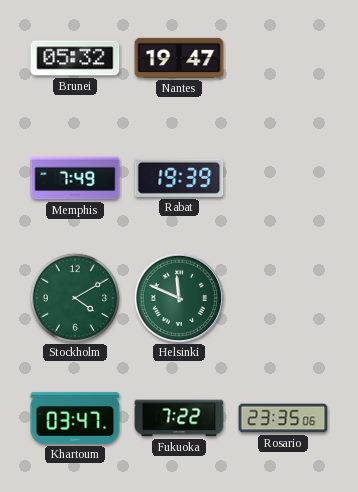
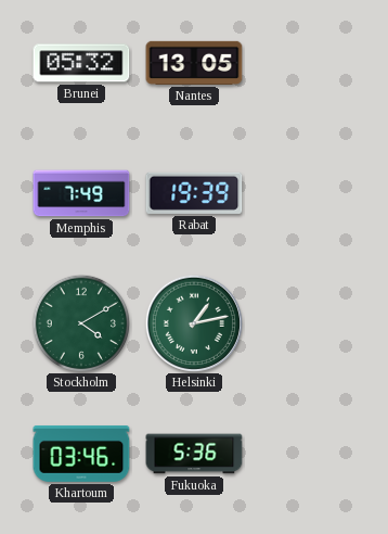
Nantes: 19:47 -> 13:05 (194, 63)
Helsinki: 11:49 -> 1:13 (193, 322)
Khartoum: 03:47 -> 03:46 (81, 454)
Fukuoka: 7:22 -> 5:36 (194, 454)
Rosario: 23:35 -> none (283, 418)
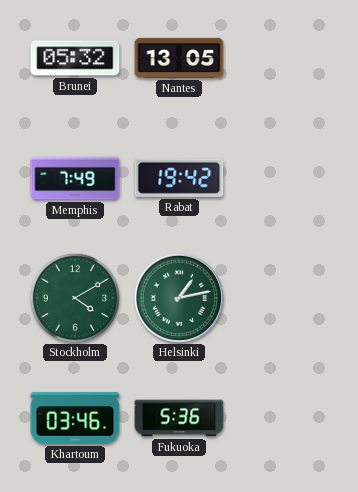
Rabat: 19:39 -> 19:42 (179, 178)
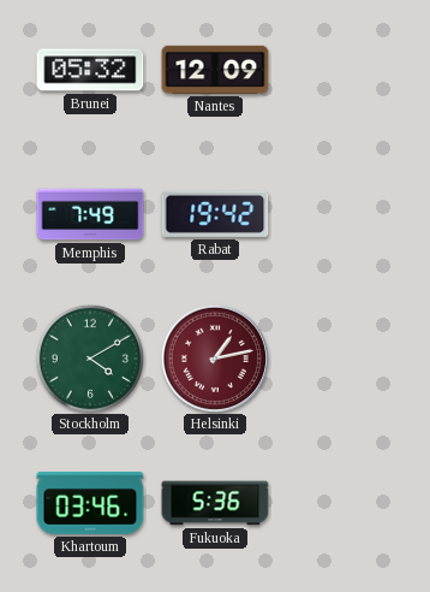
Nantes: 13:05 -> 12:09 (215, 70)
Helsinki dial: green -> burgundy (214, 357)
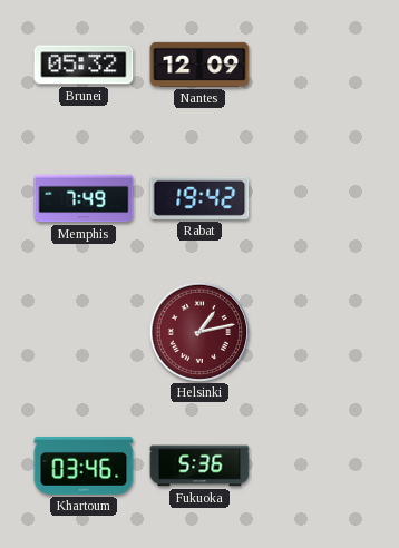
Stockholm: 4:10 -> none (89, 357)
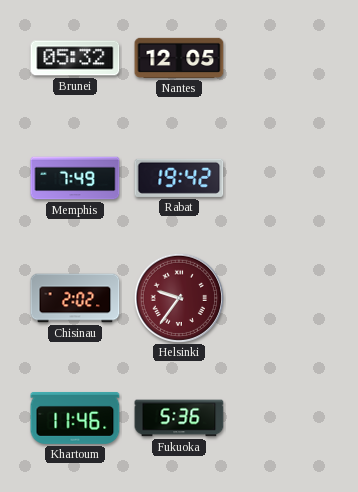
Nantes: 12:09 -> 12:05 (179, 58)
Chisinau: none -> 2:02 (75, 298)
Helsinki: 1:13 -> 9:36 (178, 297)
Khartoum: 03:46 -> 11:46 (75, 418)
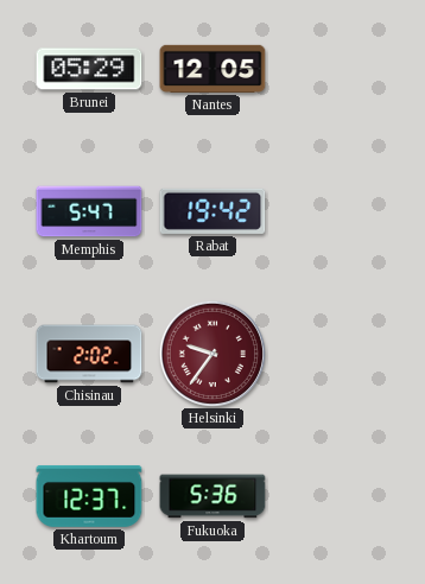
Brunei: 05:32 -> 05:29 (89, 69)
Memphis: 7:49 -> 5:47 (89, 211)
Khartoum: 11:46 -> 12:37 (89, 496)
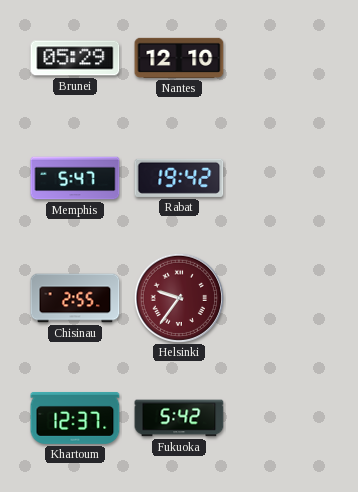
Nantes: 12:05 -> 12:10 (179, 58)
Chisinau: 2:02 -> 2:55 (75, 298)
Fukuoka: 5:36 -> 5:42 (179, 418)
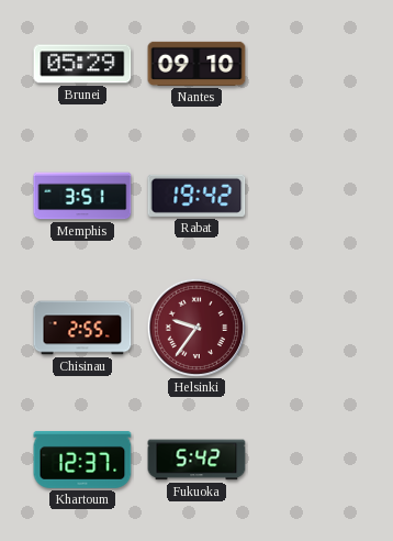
Nantes: 12:10 -> 09:10 (196, 64)
Memphis: 5:47 -> 3:51 (82, 196)
